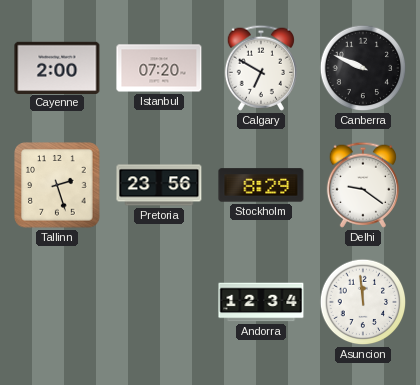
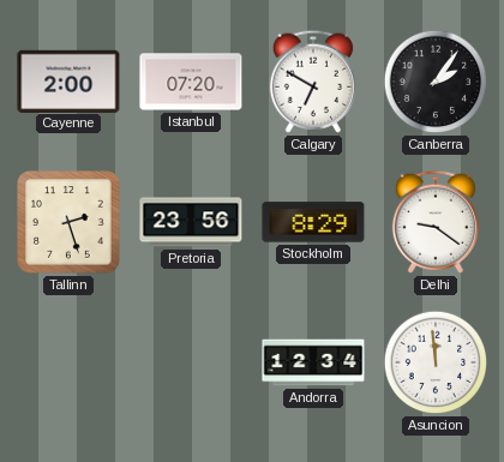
Canberra: 9:49 -> 2:06 (436, 82)
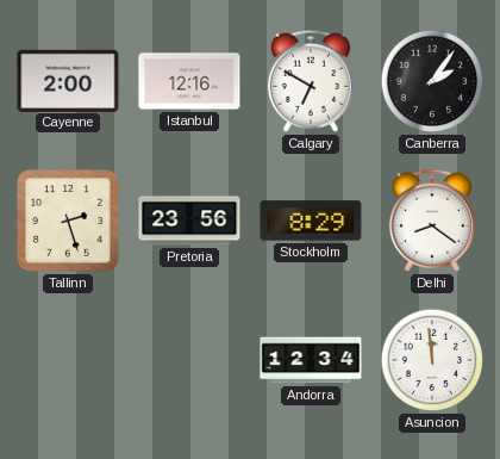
Istanbul: 07:20 -> 12:16 (189, 81)
Delhi: 9:21 -> 8:21 (432, 221)
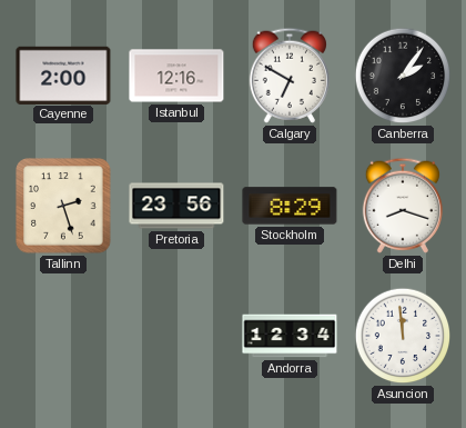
Delhi: 8:21 -> 8:18 (403, 206)
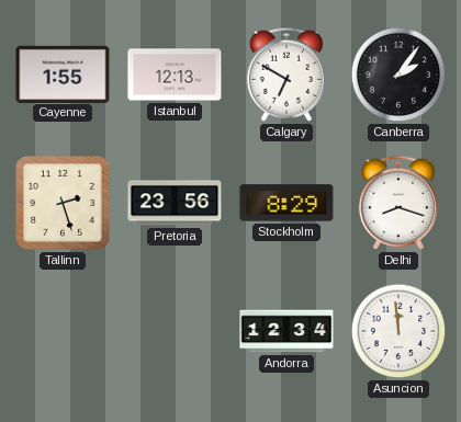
Cayenne: 2:00 -> 1:55 (63, 73)
Istanbul: 12:16 -> 12:13 (175, 75)
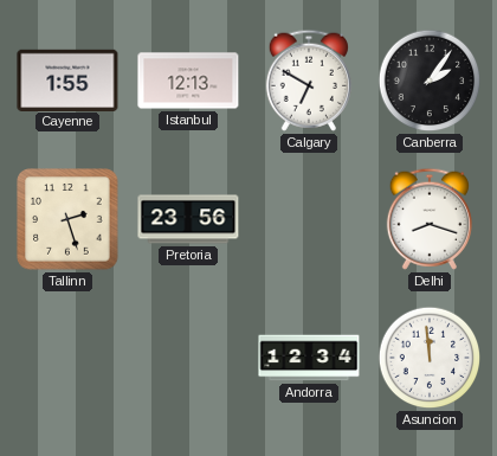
Stockholm: 8:29 -> none (286, 203)
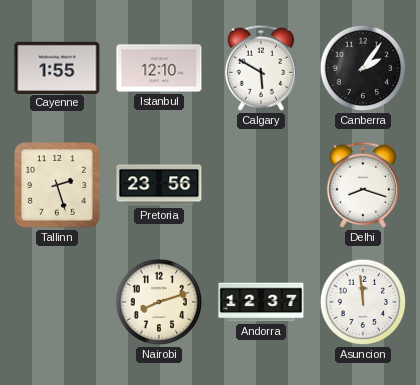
Istanbul: 12:13 -> 12:10 (159, 68)
Calgary: 6:50 -> 5:50 (261, 68)
Nairobi: none -> 8:12 (159, 302)
Andorra: 12:34 -> 12:37 (261, 302)
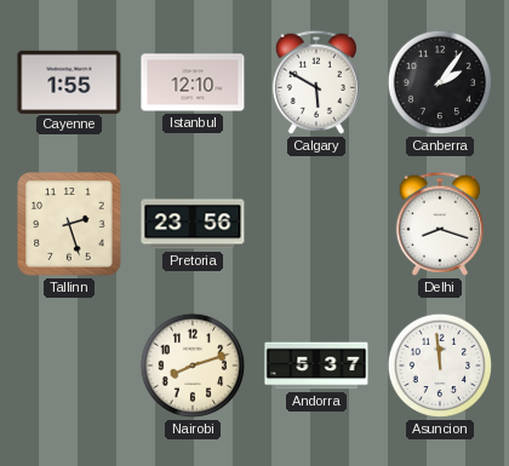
Andorra: 12:37 -> 5:37 (316, 366)
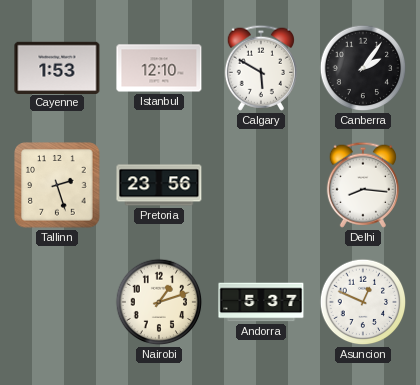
Cayenne: 1:55 -> 1:53 (57, 67)
Delhi: 8:18 -> 8:16 (363, 185)
Nairobi: 8:12 -> 1:12 (159, 302)
Asuncion: 11:59 -> 12:49 (363, 302)
